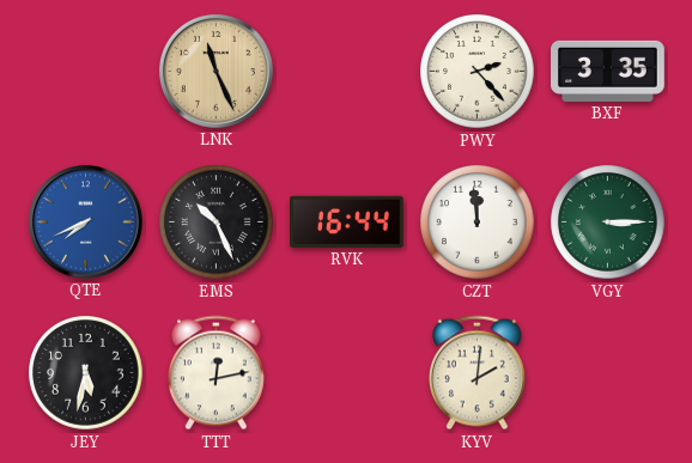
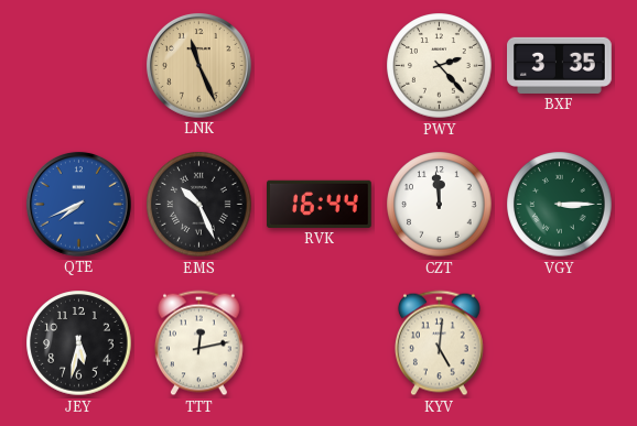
KYV: 2:01 -> 5:01 (439, 343)
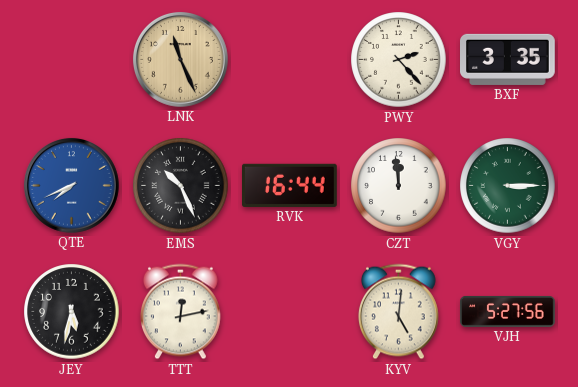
VJH: none -> 5:27 (508, 311)
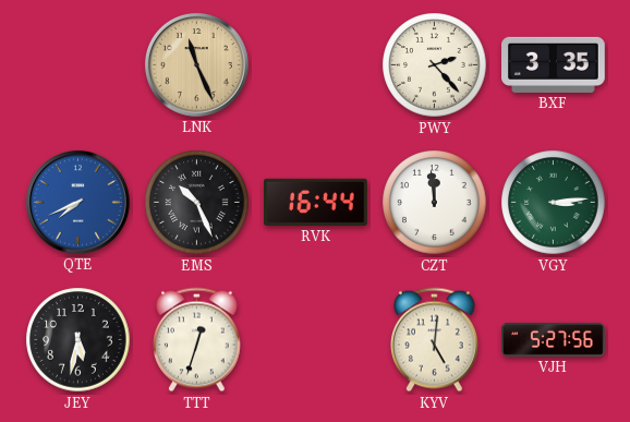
VGY: 3:15 -> 3:14 (554, 203)
TTT: 12:13 -> 12:33 (196, 340)
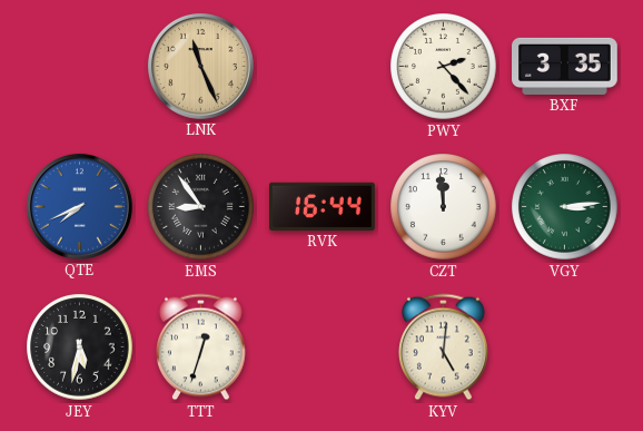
EMS: 10:26 -> 8:54 (201, 207)
VJH: 5:27 -> none (554, 339)
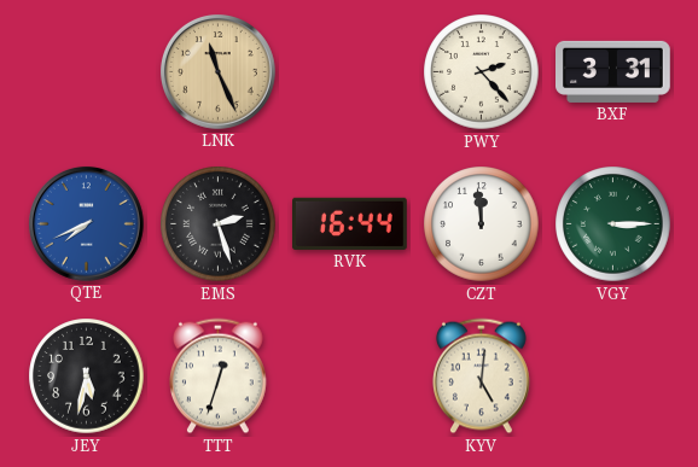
BXF: 3:35 -> 3:31 (613, 71)
EMS: 8:54 -> 2:27 (219, 224)
VGY: 3:14 -> 3:15 (613, 224)
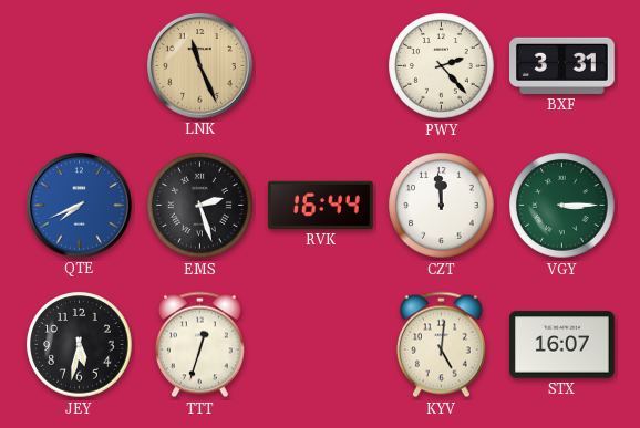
STX: none -> 16:07 (562, 345)
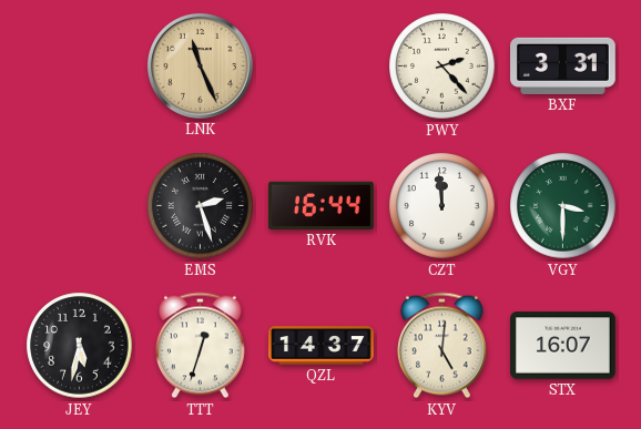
QTE: 7:41 -> none (79, 205)
VGY: 3:15 -> 3:30 (563, 206)
QZL: none -> 14:37 (322, 346)
